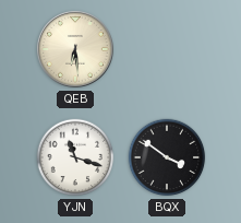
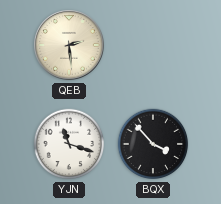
QEB: 6:29 -> 2:29 (70, 46)
BQX: 3:51 -> 3:53 (153, 144)
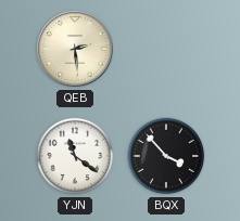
YJN: 11:18 -> 11:21 (75, 156)
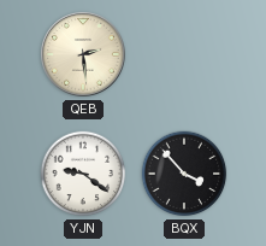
YJN: 11:21 -> 9:21 (83, 174)
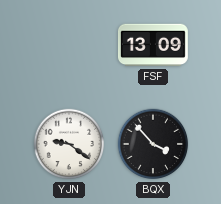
QEB: 2:29 -> none (84, 55)
FSF: none -> 13:09 (153, 45)
